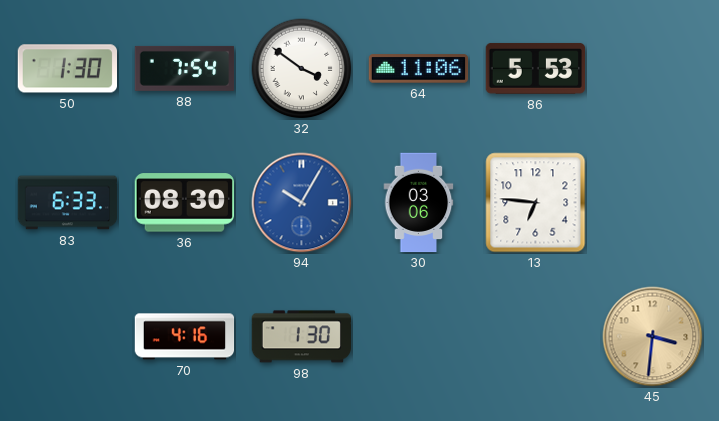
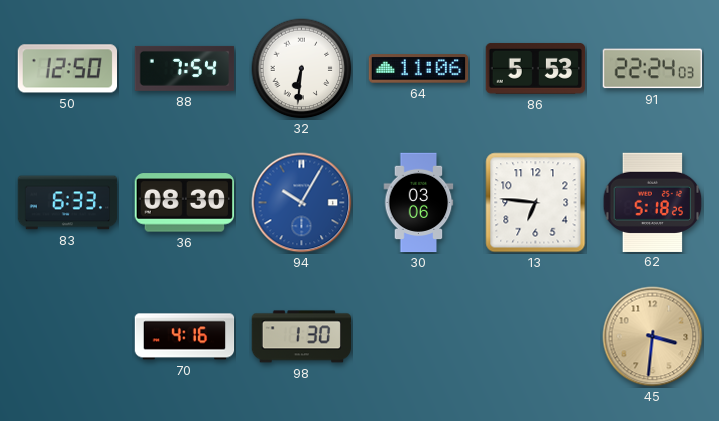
50: 1:30 -> 12:50 (67, 69)
32: 3:51 -> 6:31 (302, 69)
91: none -> 22:24 (652, 69)
62: none -> 5:18 (653, 202)
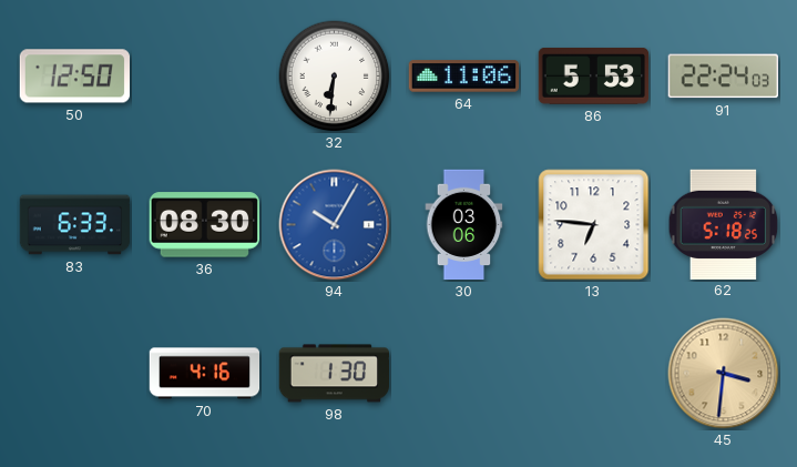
88: 7:54 -> none (185, 68)
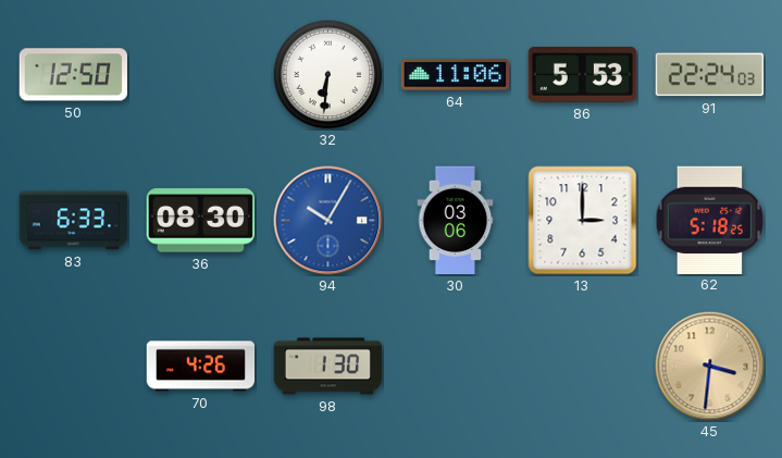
13: 6:46 -> 3:00 (583, 221)
70: 4:16 -> 4:26 (201, 367)
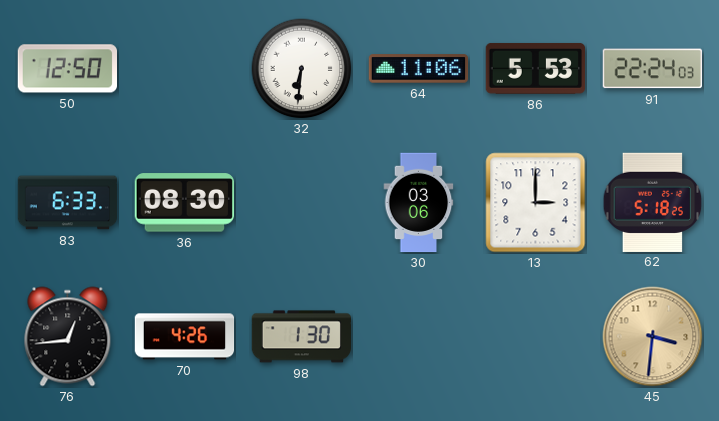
94: 10:05 -> none (328, 221)
76: none -> 12:44 (68, 337)
